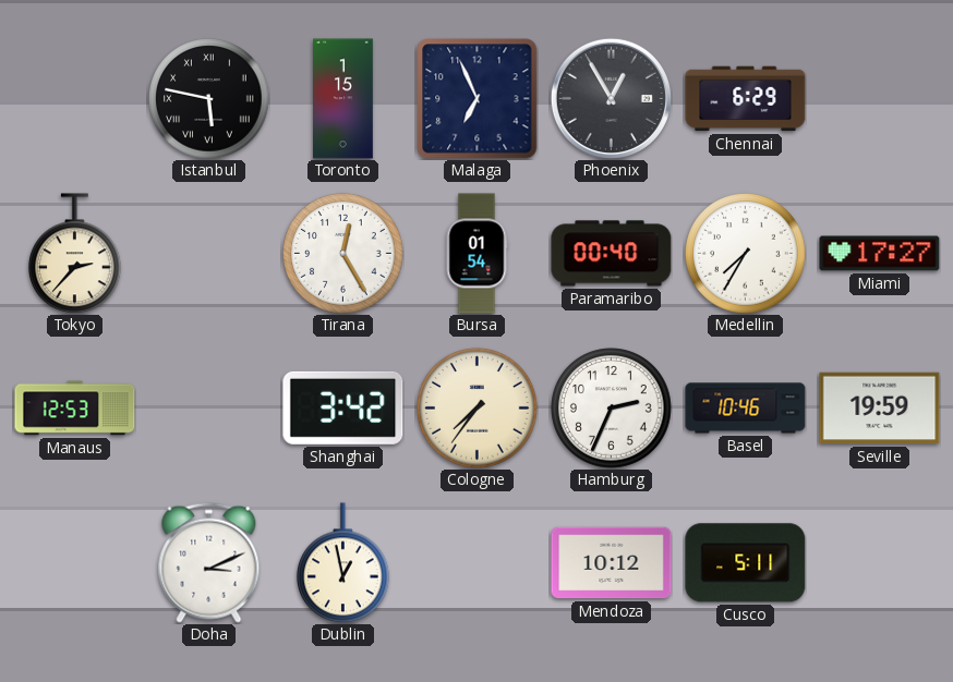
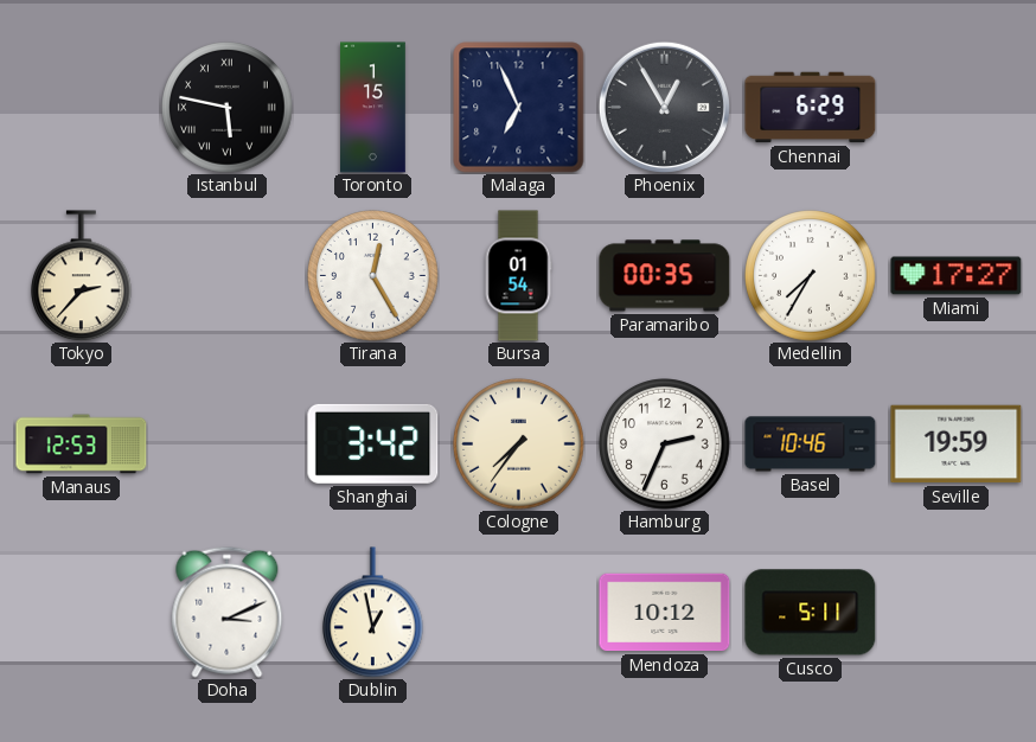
Paramaribo: 00:40 -> 00:35 (665, 276)
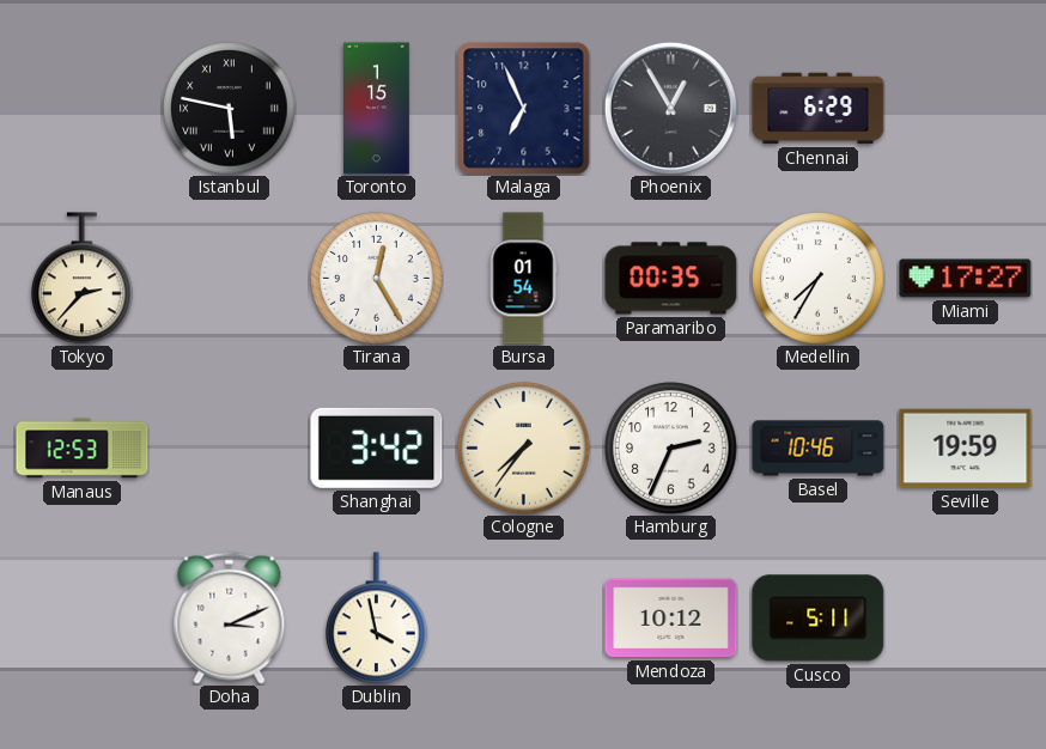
Dublin: 12:58 -> 3:58 (377, 619)
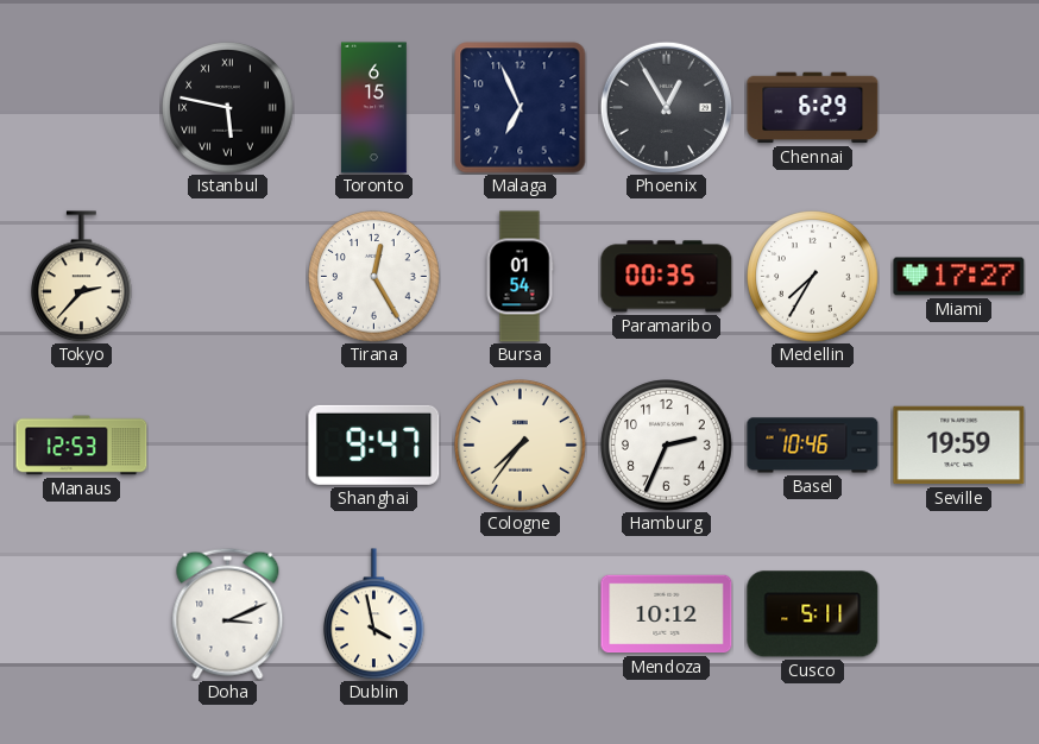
Toronto: 1:15 -> 6:15 (374, 108)
Shanghai: 3:42 -> 9:47 (374, 444)
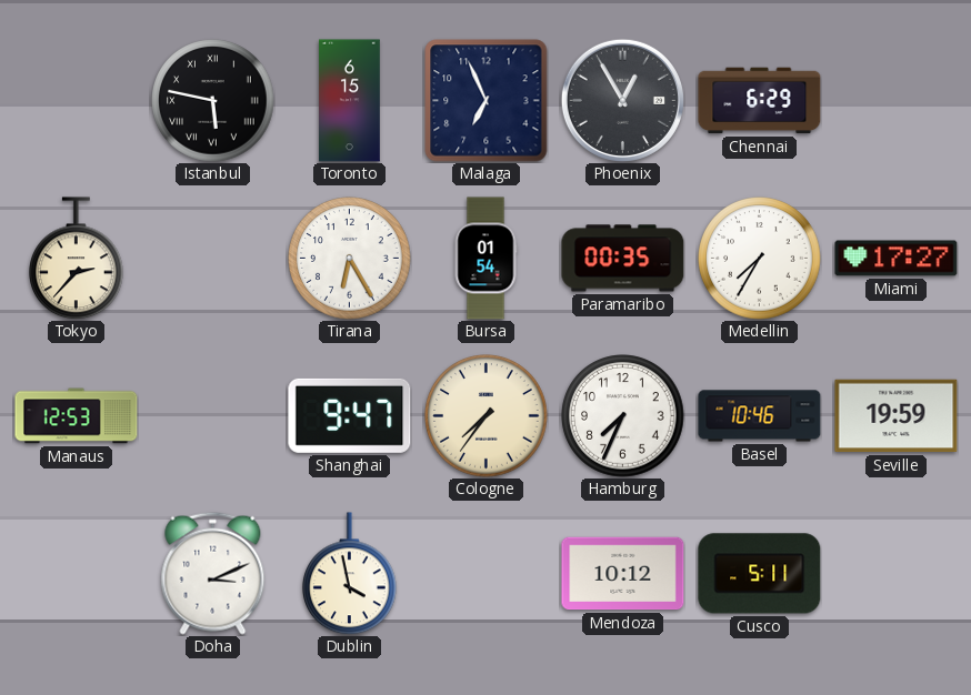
Tirana: 12:25 -> 6:25 (350, 259)
Hamburg: 2:34 -> 7:34 (623, 416)
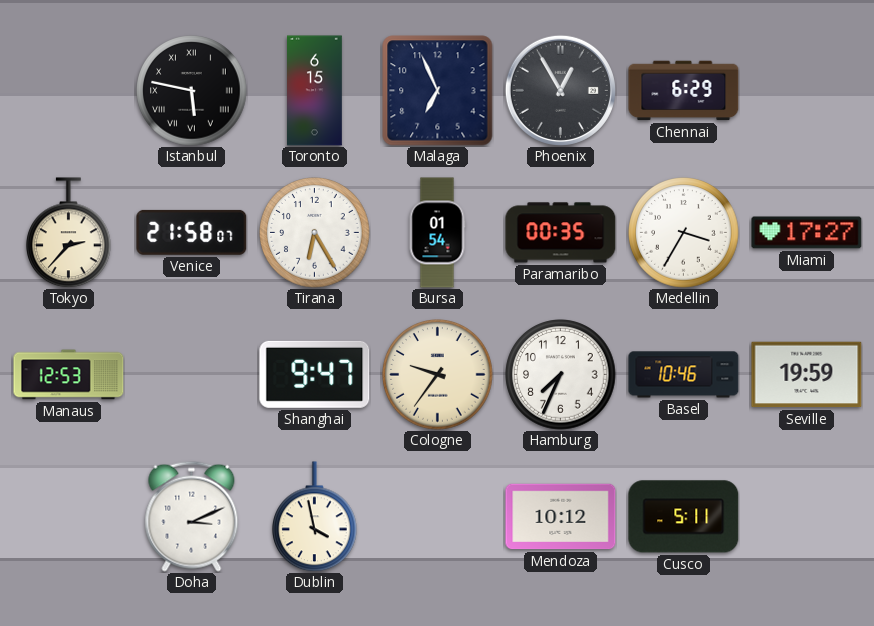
Venice: none -> 21:58 (192, 232)
Medellin: 7:35 -> 3:35 (684, 233)
Cologne: 7:36 -> 9:36 (438, 375)
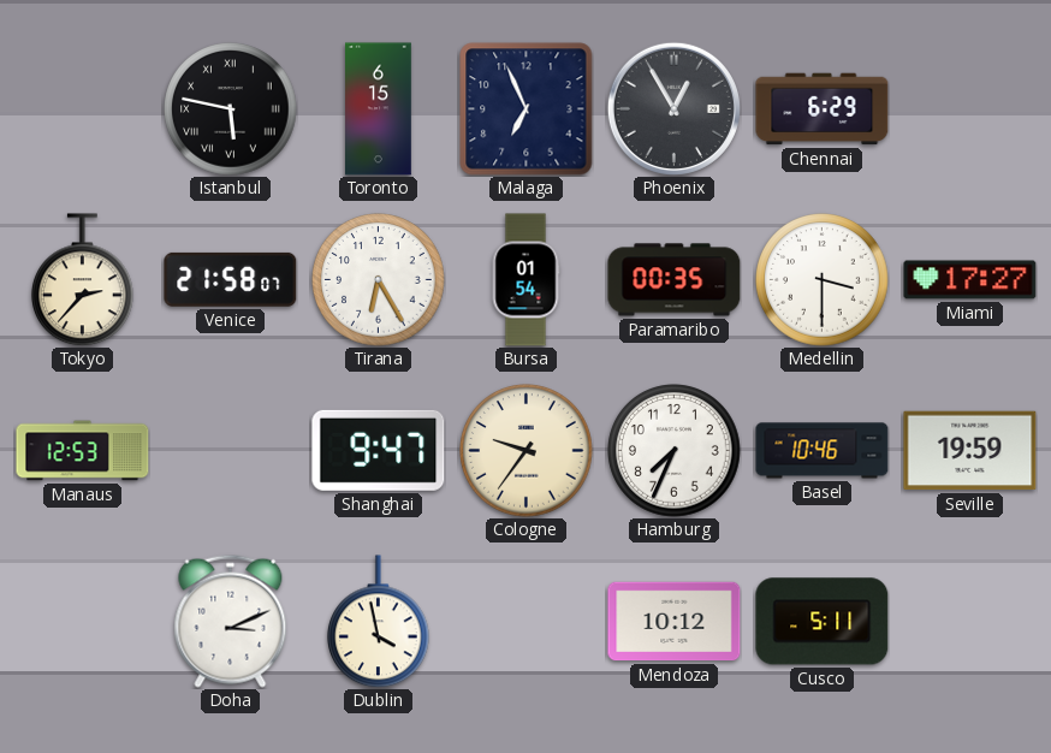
Medellin: 3:35 -> 3:30 (823, 280)
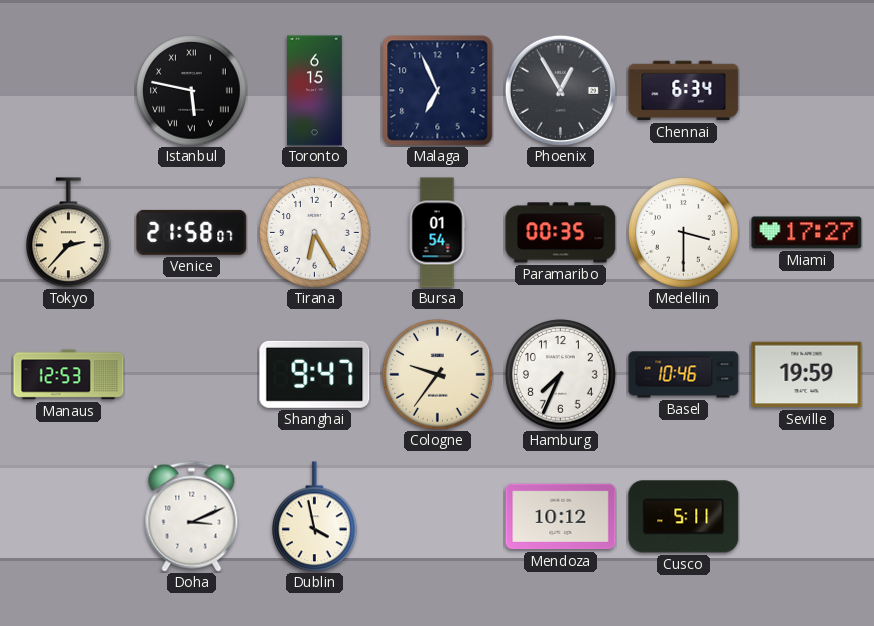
Chennai: 6:29 -> 6:34 (684, 91)
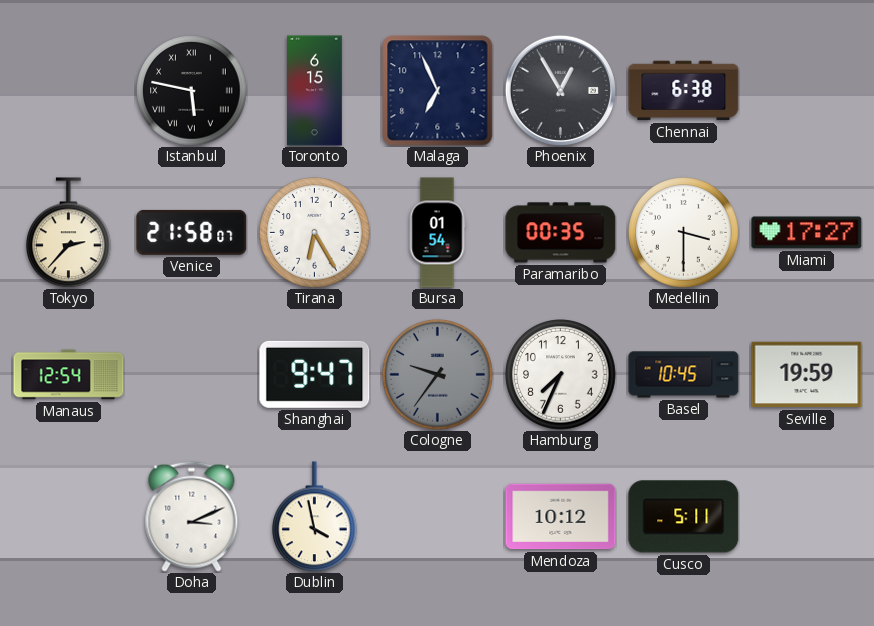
Chennai: 6:34 -> 6:38 (684, 91)
Manaus: 12:53 -> 12:54 (69, 375)
Cologne dial: cream -> grey (438, 375)
Basel: 10:46 -> 10:45 (684, 375)
